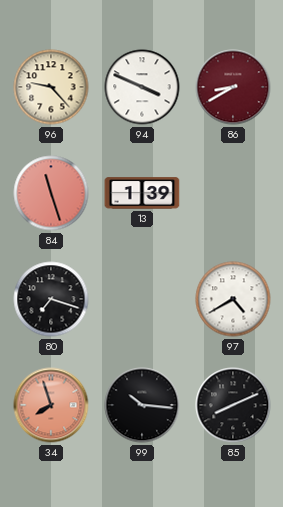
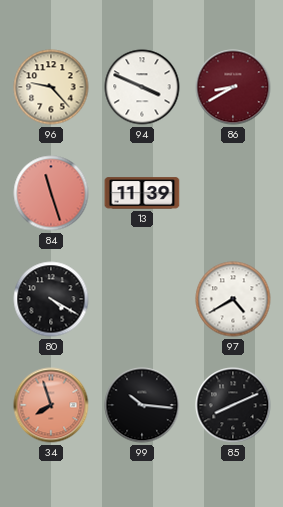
13: 1:39 -> 11:39 (142, 193)
80: 7:18 -> 4:20 (51, 299)
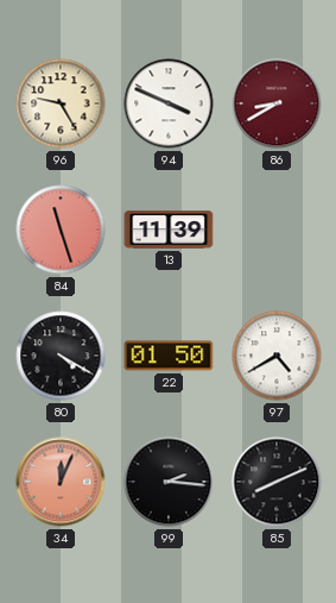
96: 9:23 -> 9:25 (61, 103)
22: none -> 01:50 (169, 356)
34: 7:57 -> 12:04 (61, 482)
99: 10:16 -> 2:16 (169, 482)
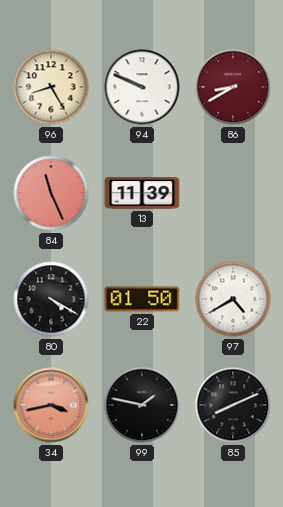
96: 9:25 -> 8:25 (51, 87)
94: 3:49 -> 9:49 (142, 87)
84: 11:27 -> 11:26 (51, 193)
34: 12:04 -> 3:43 (51, 405)
99: 2:16 -> 1:47 (142, 405)
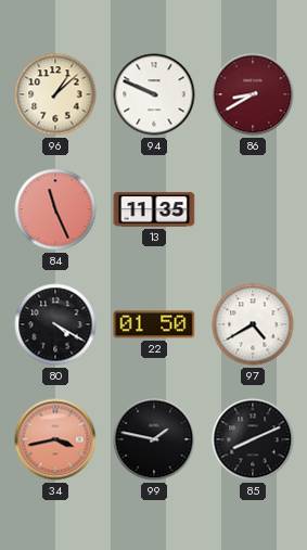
96: 8:25 -> 1:08 (55, 94)
13: 11:39 -> 11:35 (154, 209)
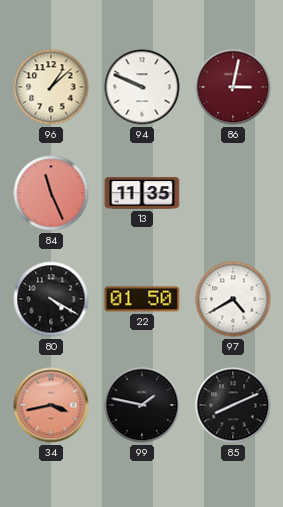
86: 8:40 -> 3:02 (233, 87)
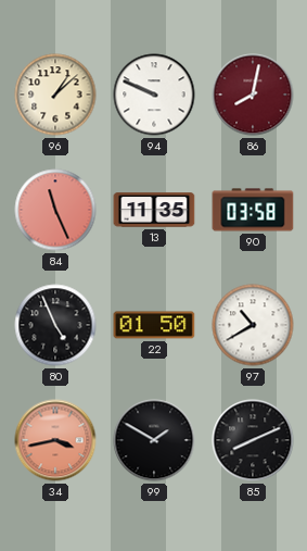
86: 3:02 -> 8:02 (253, 95)
90: none -> 03:58 (253, 210)
80: 4:20 -> 4:56 (55, 325)
97: 4:40 -> 10:40 (253, 325)
99: 1:47 -> 1:50 (154, 440)
